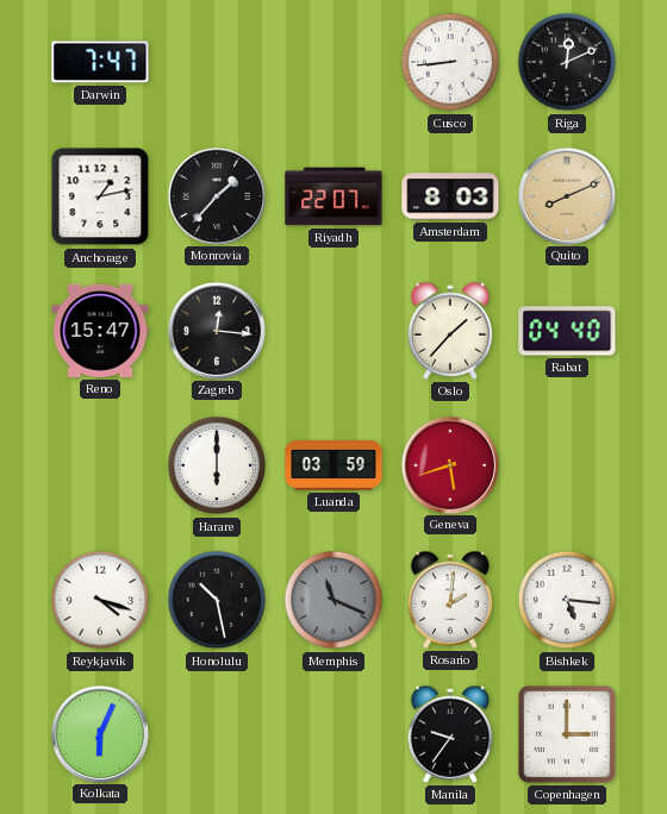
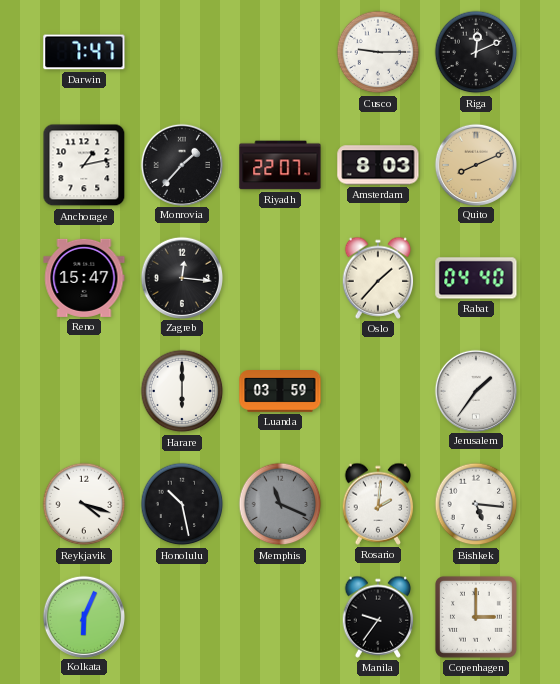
Cusco: 8:44 -> 9:15 (378, 52)
Geneva: 5:42 -> none (449, 464)
Jerusalem: none -> 1:36 (475, 390)
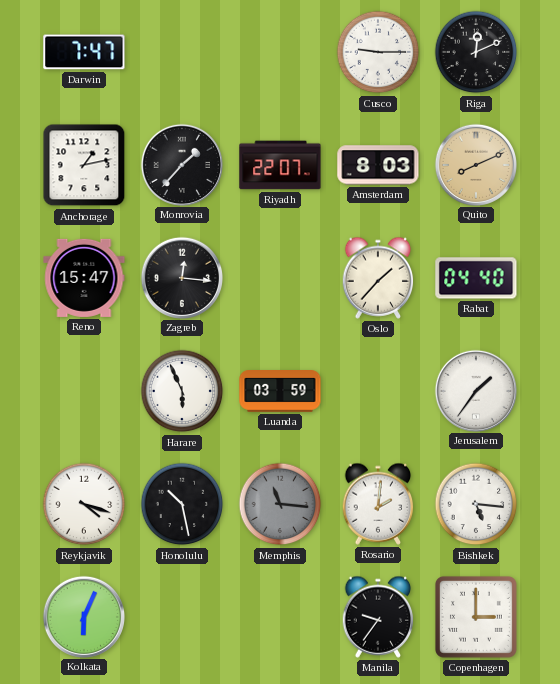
Harare: 6:00 -> 5:56 (182, 391)
Memphis: 11:19 -> 11:16 (280, 504)
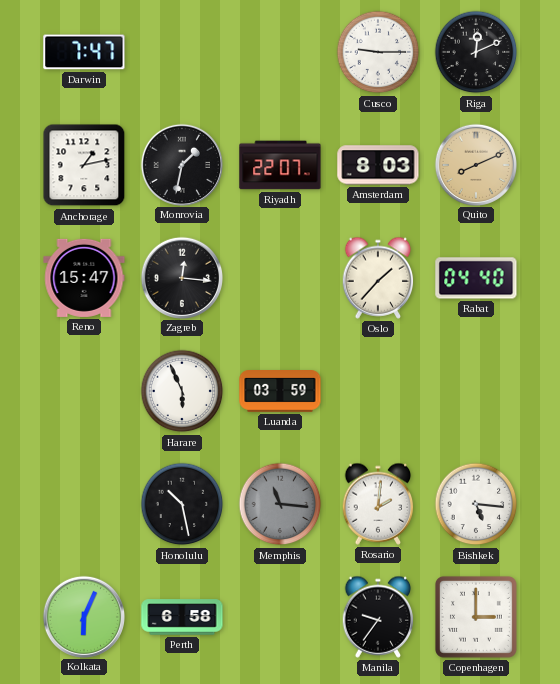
Monrovia: 1:37 -> 1:32 (181, 164)
Jerusalem: 1:36 -> none (475, 390)
Reykjavik: 4:18 -> none (84, 504)
Perth: none -> 6:58 (182, 617)
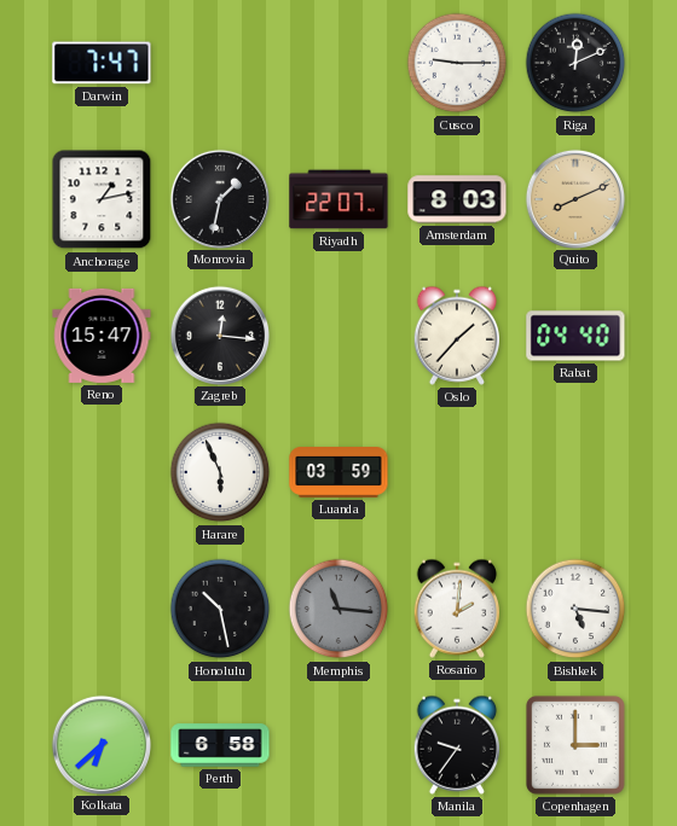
Kolkata: 6:04 -> 6:38 (100, 744)
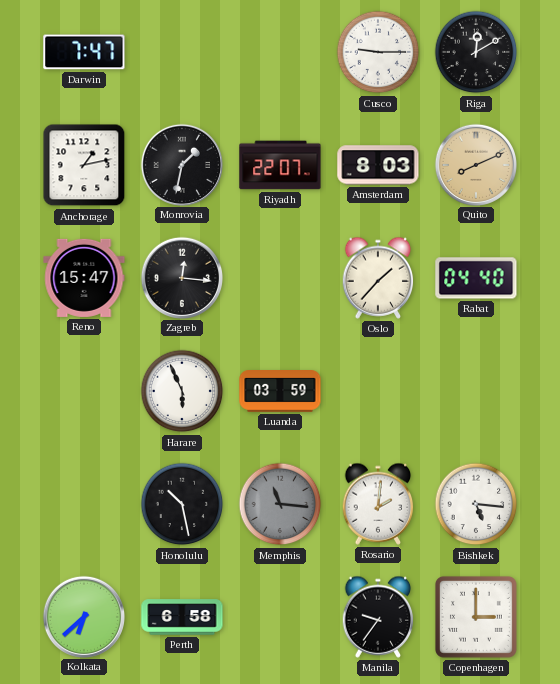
Riga: 12:11 -> 12:10 (476, 52)
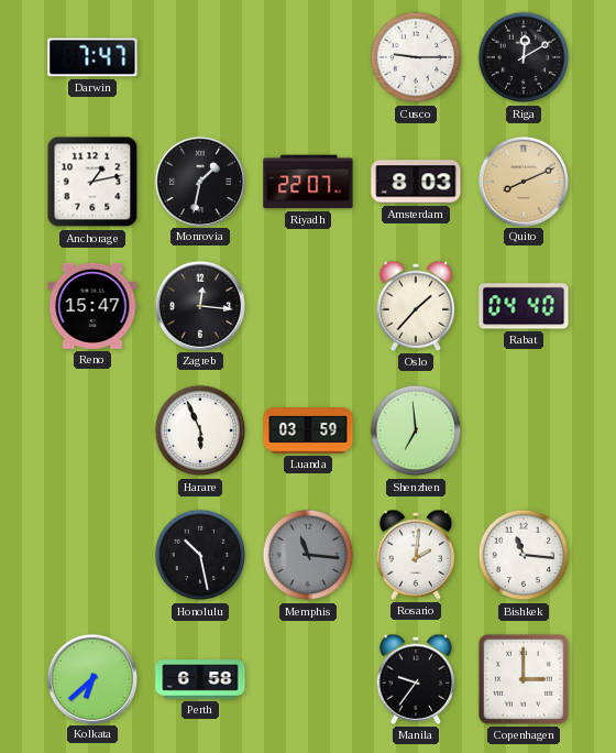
Shenzhen: none -> 6:59 (416, 430)
Bishkek: 5:16 -> 11:16 (524, 555)
